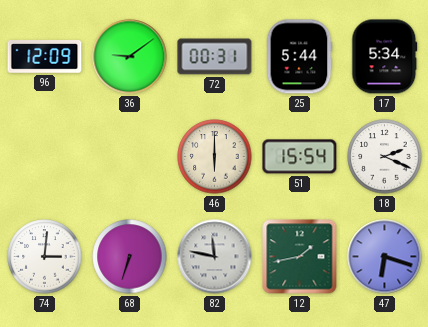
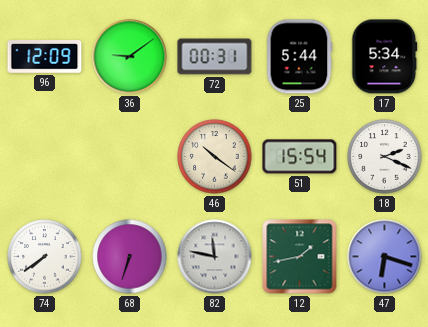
46: 6:00 -> 10:21 (215, 157)
74: 3:01 -> 7:39 (45, 257)
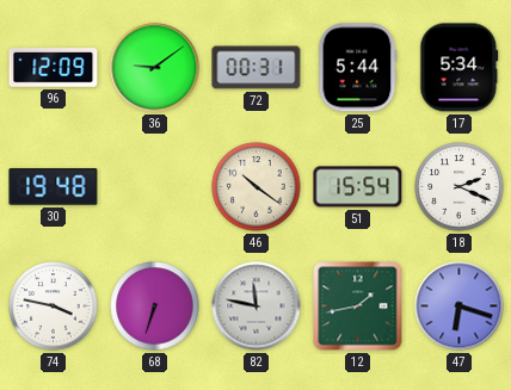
30: none -> 19:48 (54, 187)
74: 7:39 -> 3:47 (54, 307)
